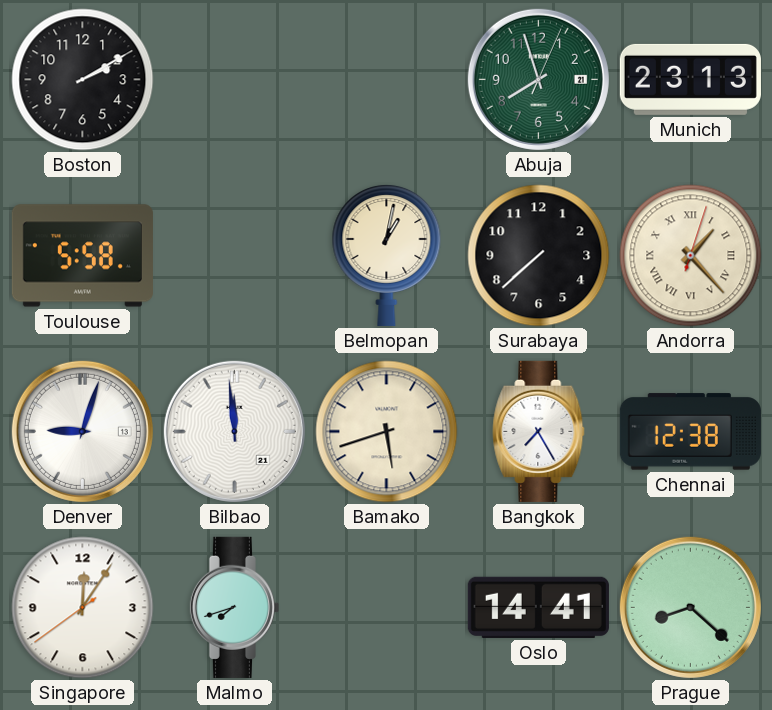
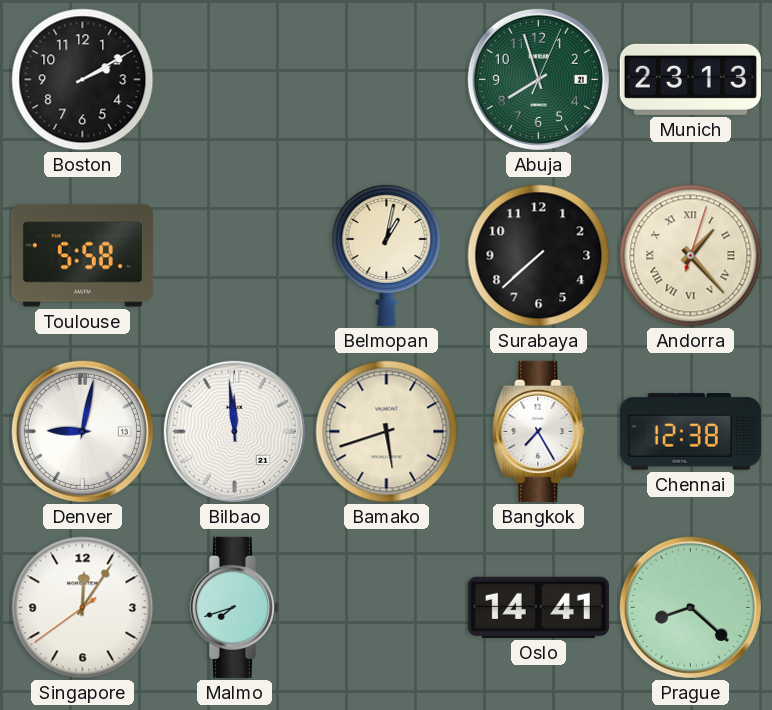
Denver: 9:03 -> 9:02 (82, 431)
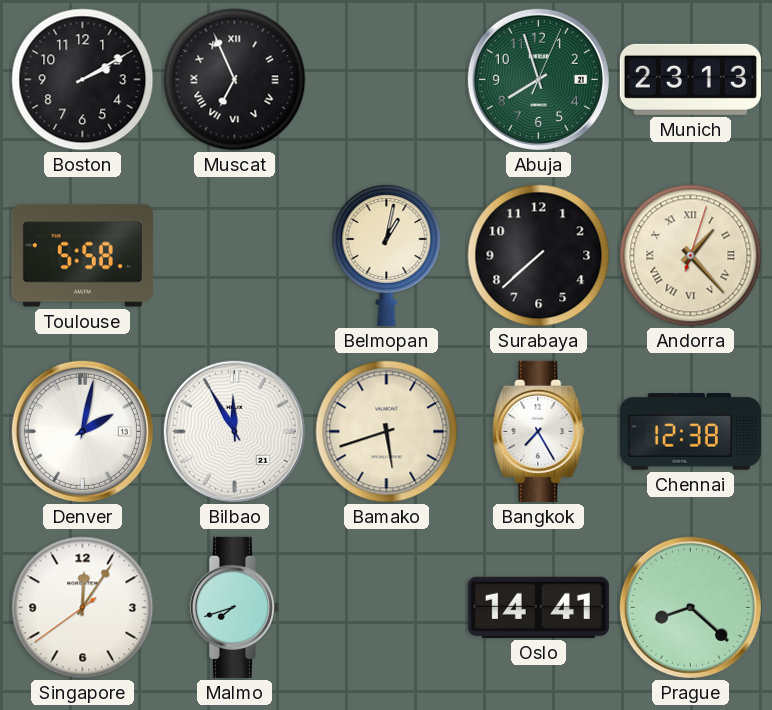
Muscat: none -> 6:56 (235, 80)
Denver: 9:02 -> 2:02 (82, 431)
Bilbao: 11:59 -> 11:55 (234, 431)
